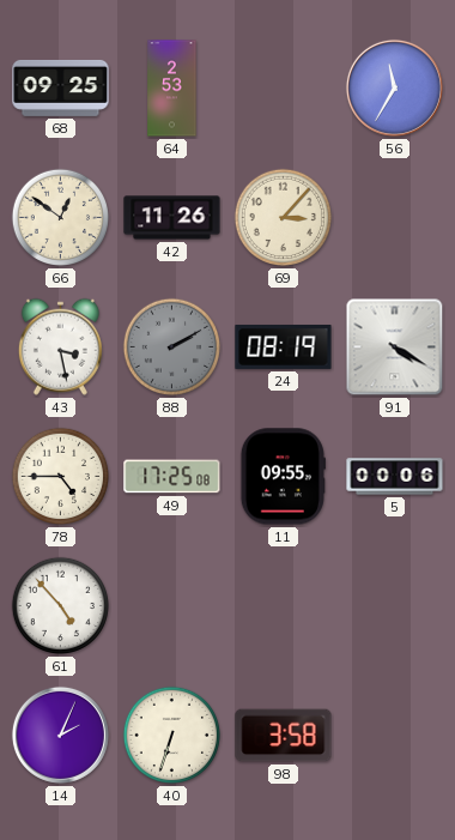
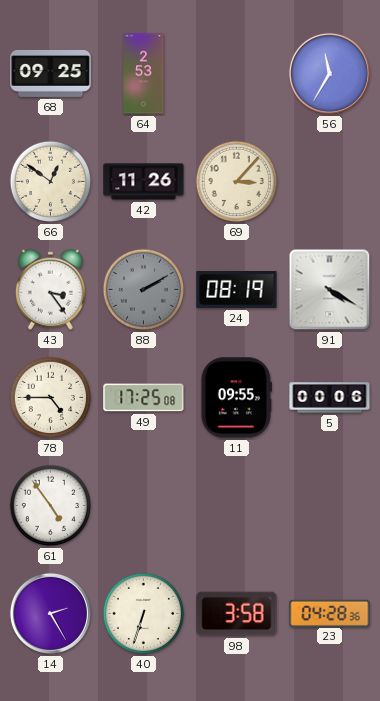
43: 3:28 -> 3:24 (50, 289)
61: 4:53 -> 4:54 (51, 506)
14: 2:04 -> 2:25 (50, 613)
23: none -> 04:28 (330, 613)
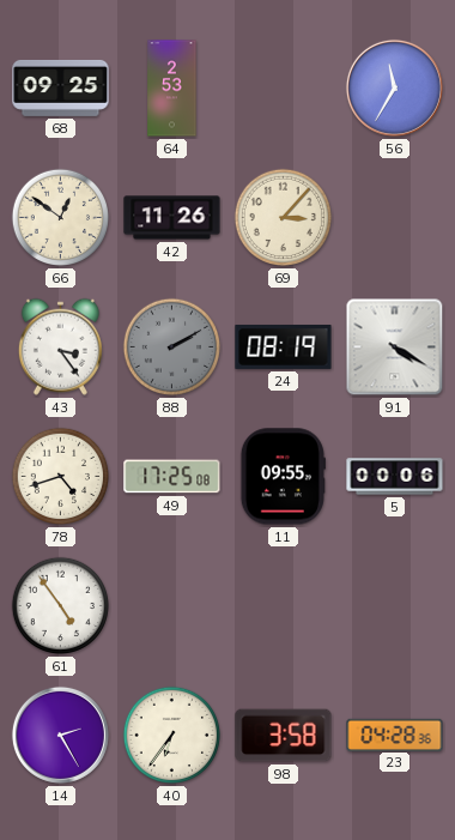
78: 4:45 -> 4:42 (61, 477)
40: 6:33 -> 6:36 (172, 736)
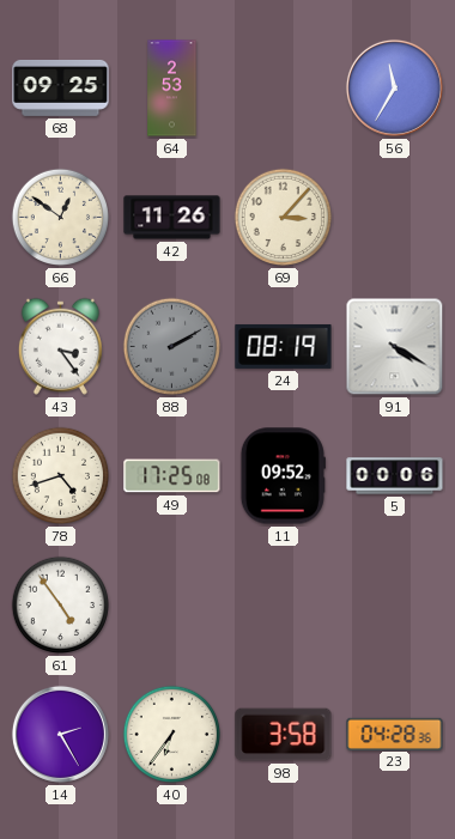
11: 09:55 -> 09:52 (283, 476)
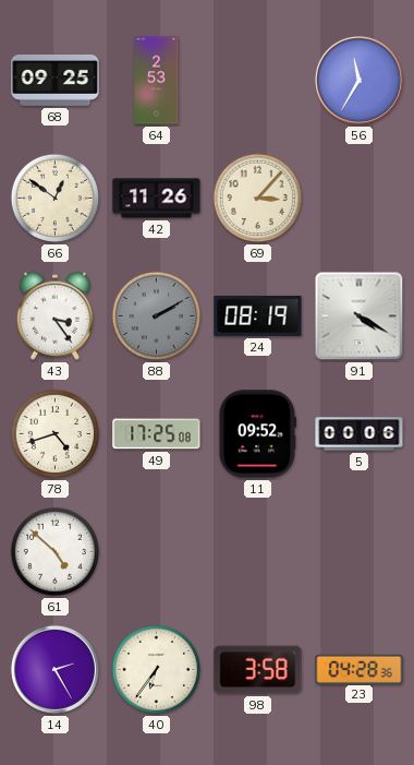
61: 4:54 -> 4:52 (56, 552)
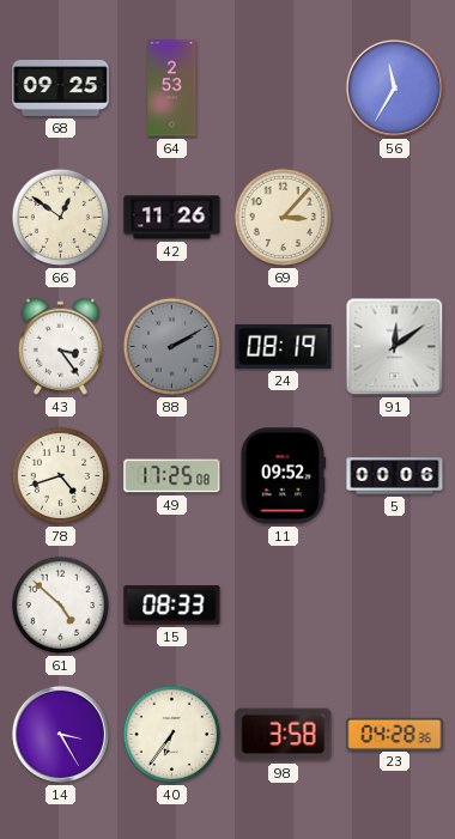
91: 4:20 -> 12:09 (395, 347)
15: none -> 08:33 (172, 606)
14: 2:25 -> 3:25 (60, 734)
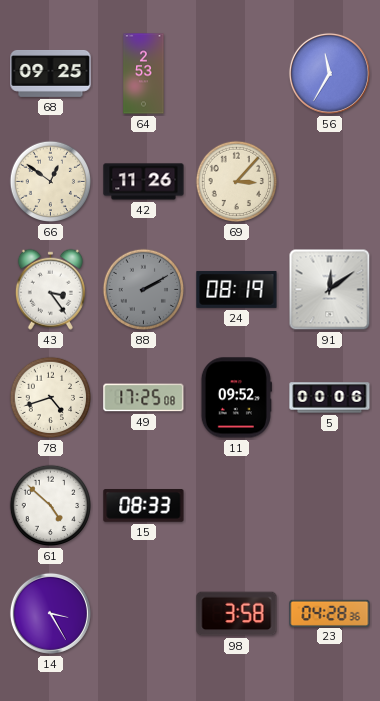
40: 6:36 -> none (172, 735)
